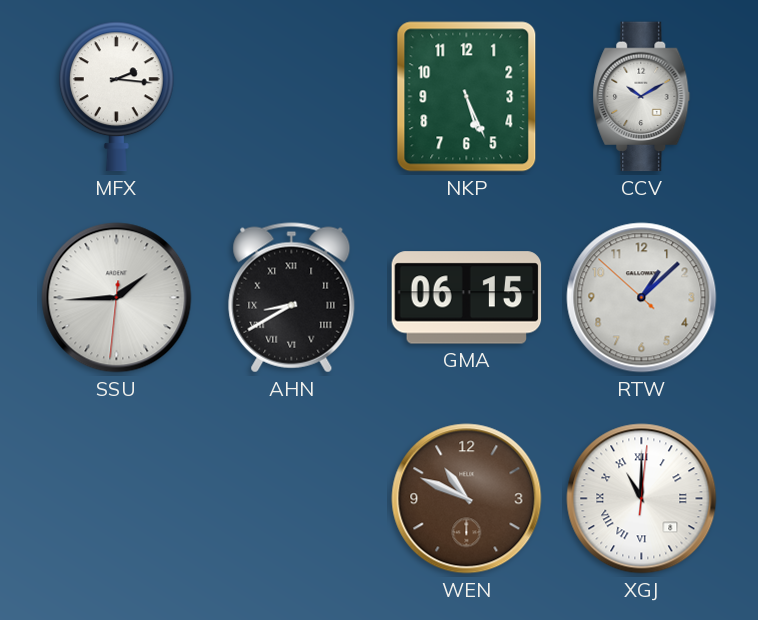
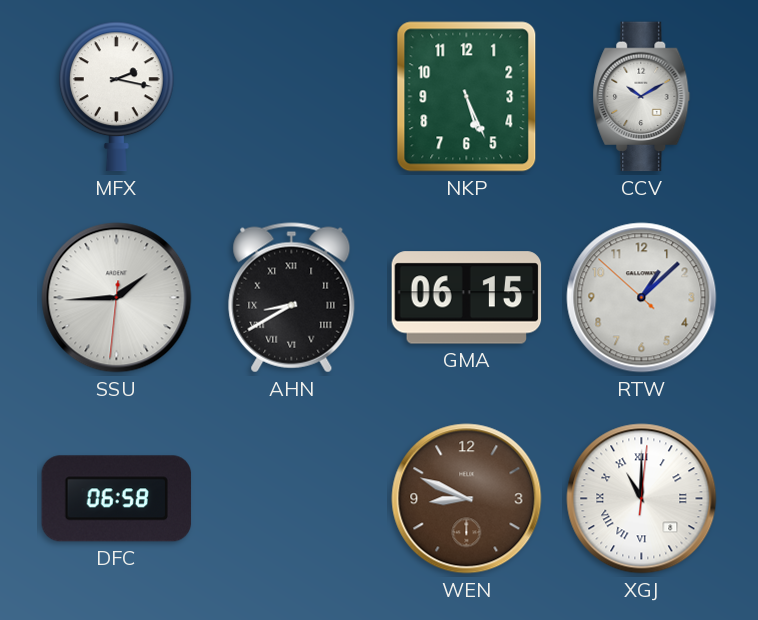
MFX: 2:16 -> 2:17 (116, 97)
DFC: none -> 06:58 (117, 499)
WEN: 10:49 -> 8:49 (467, 499)
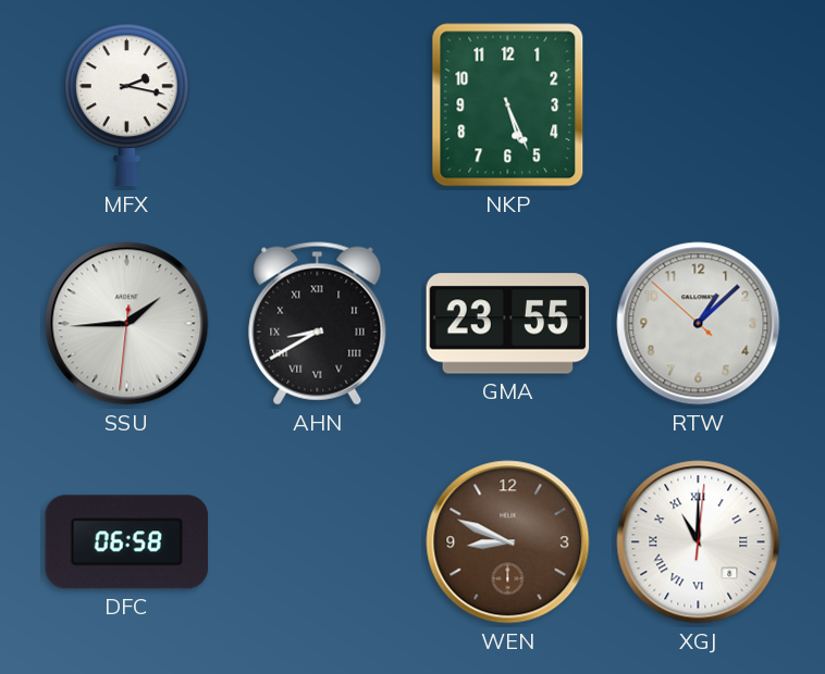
CCV: 10:10 -> none (642, 97)
GMA: 06:15 -> 23:55 (508, 324)
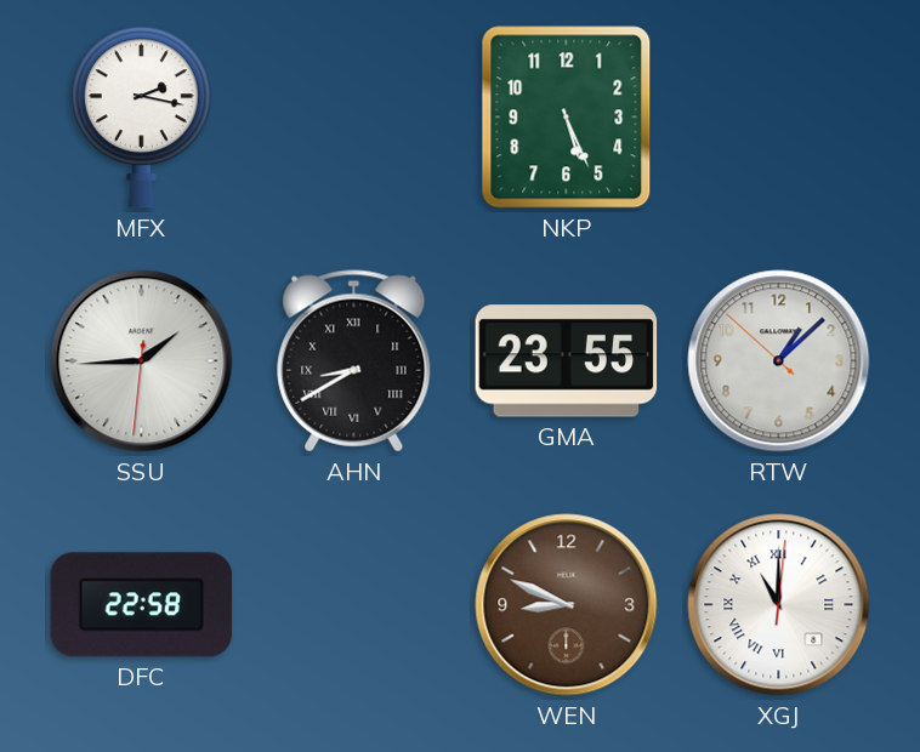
DFC: 06:58 -> 22:58 (142, 605)
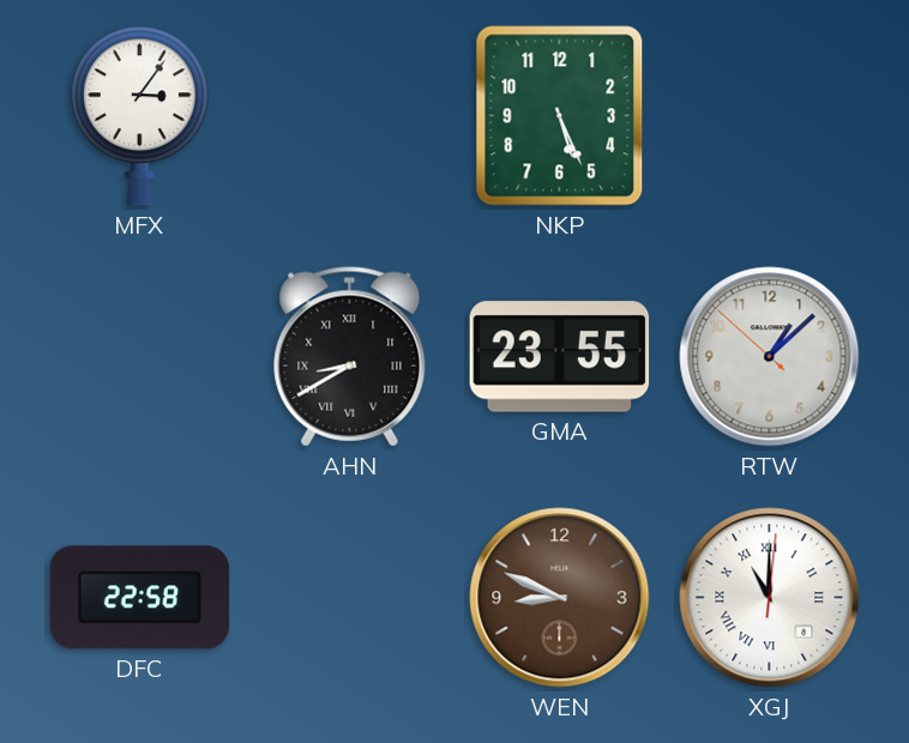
MFX: 2:17 -> 3:06 (139, 116)
SSU: 1:44 -> none (142, 361)
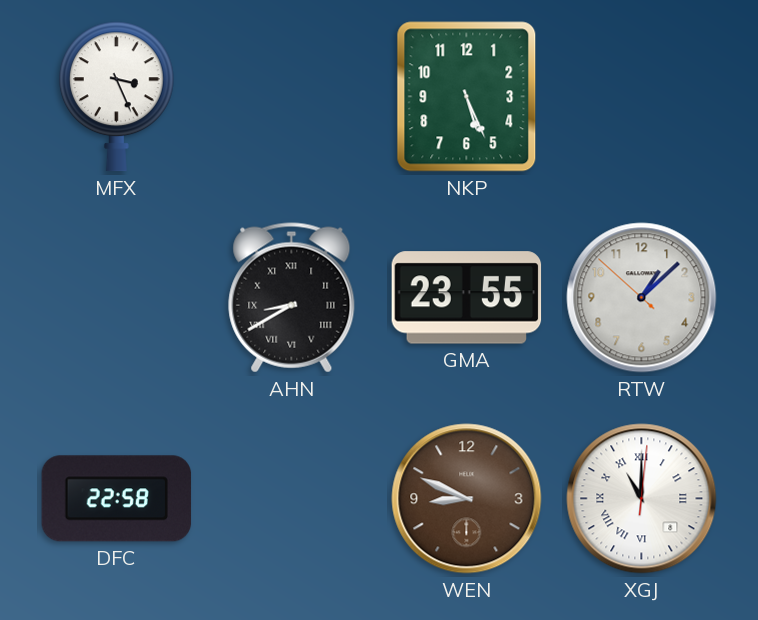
MFX: 3:06 -> 3:26 (116, 97)
